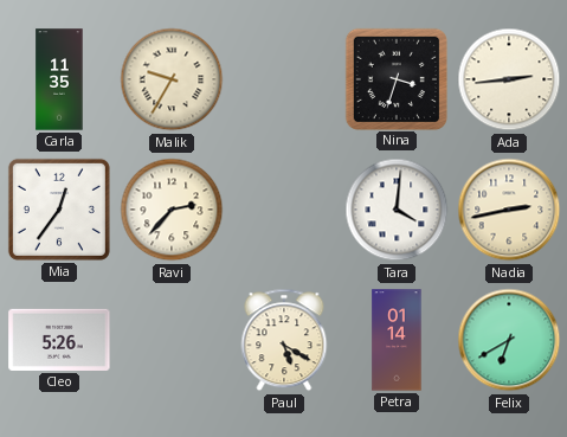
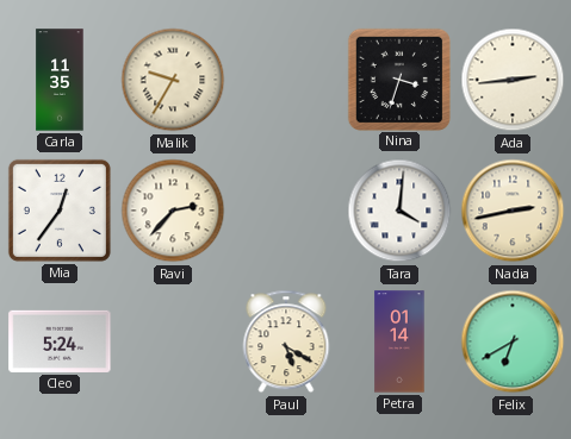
Cleo: 5:26 -> 5:24 (60, 341)
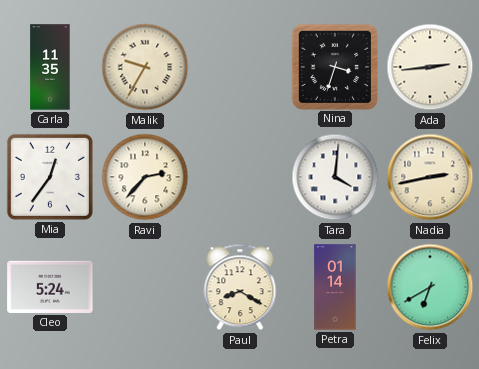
Paul: 5:20 -> 8:20 (240, 287)
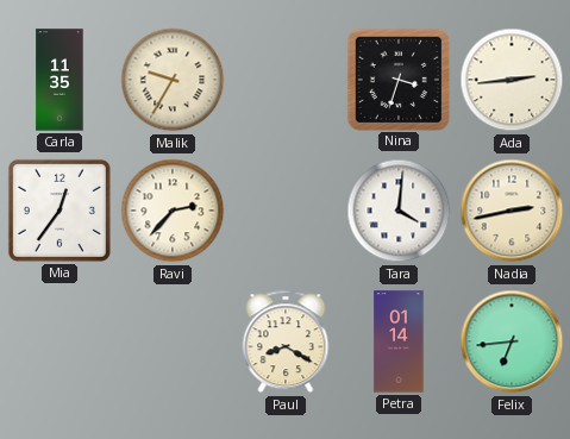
Cleo: 5:24 -> none (50, 287)
Felix: 6:40 -> 6:44 (512, 341)
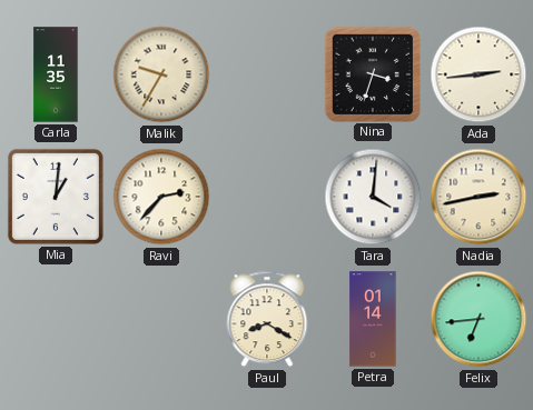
Mia: 12:36 -> 1:01 (56, 197)
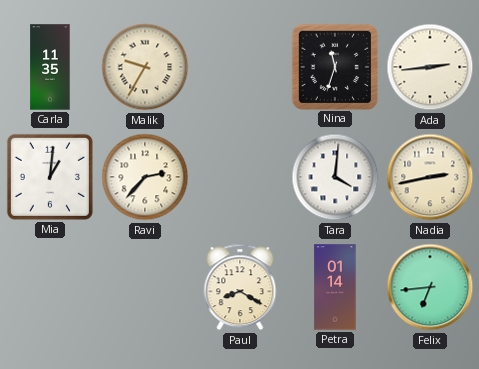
Nina: 3:33 -> 11:33 (334, 66)
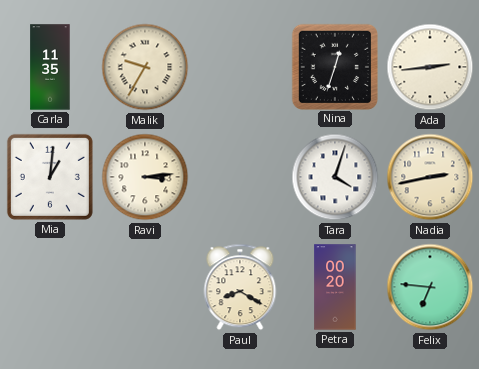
Nina: 11:33 -> 12:33 (334, 66)
Ravi: 2:37 -> 3:14 (145, 177)
Tara: 4:01 -> 4:03 (335, 177)
Petra: 01:14 -> 00:20 (335, 287)
Felix: 6:44 -> 6:46 (430, 287)
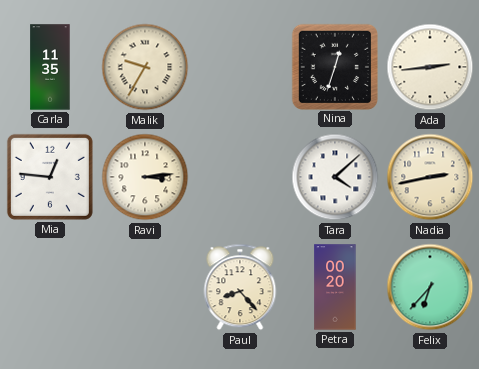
Mia: 1:01 -> 12:46 (50, 177)
Tara: 4:03 -> 4:08 (335, 177)
Paul: 8:20 -> 8:23 (240, 287)
Felix: 6:46 -> 6:37 (430, 287)
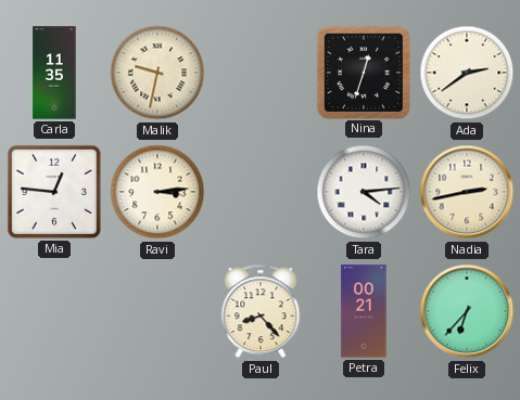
Malik: 9:35 -> 9:32 (157, 73)
Ada: 2:44 -> 2:39 (467, 73)
Tara: 4:08 -> 4:14 (364, 192)
Petra: 00:20 -> 00:21 (364, 311)
